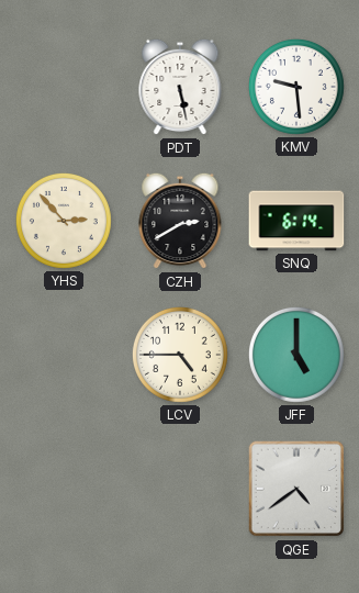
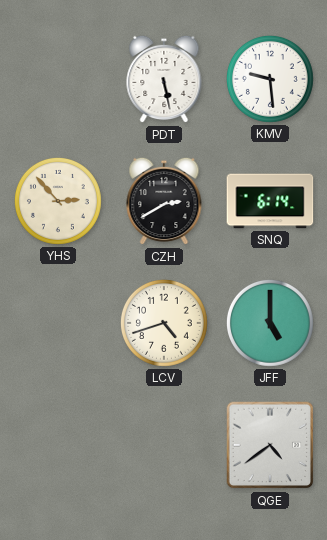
LCV: 4:45 -> 4:42 (164, 323)
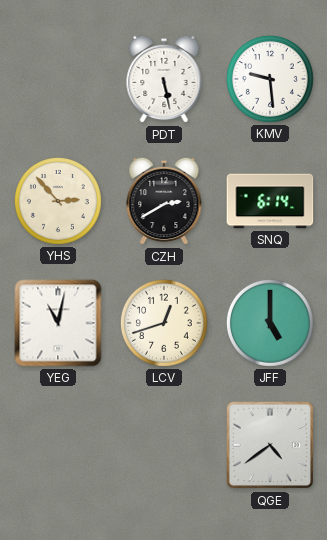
YEG: none -> 11:02 (58, 323)
LCV: 4:42 -> 12:42 (164, 323)
